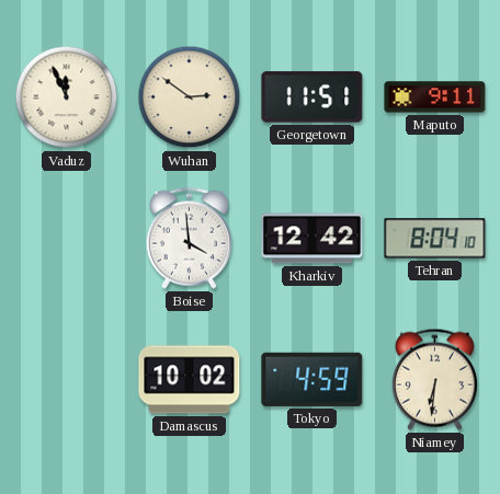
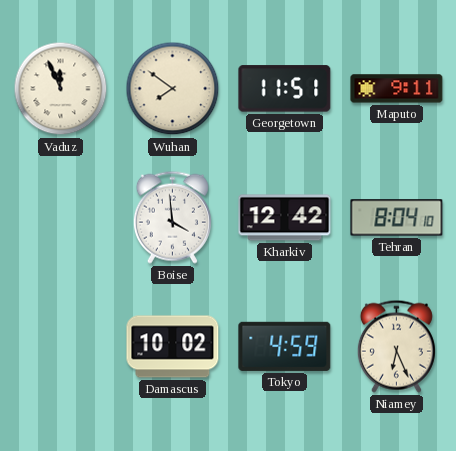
Wuhan: 2:51 -> 7:51 (173, 89)
Niamey: 6:31 -> 6:26 (396, 346)
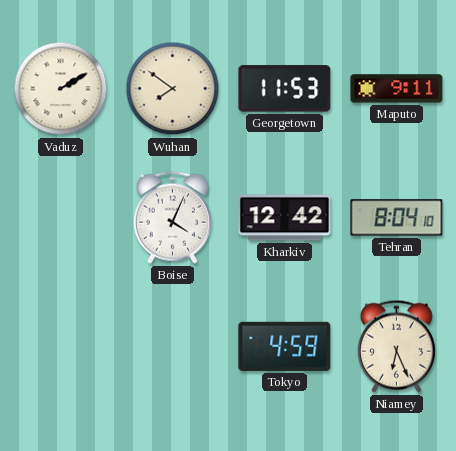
Vaduz: 11:56 -> 2:10 (61, 89)
Georgetown: 11:51 -> 11:53 (285, 89)
Boise: 3:59 -> 4:04 (172, 217)
Damascus: 10:02 -> none (173, 347)
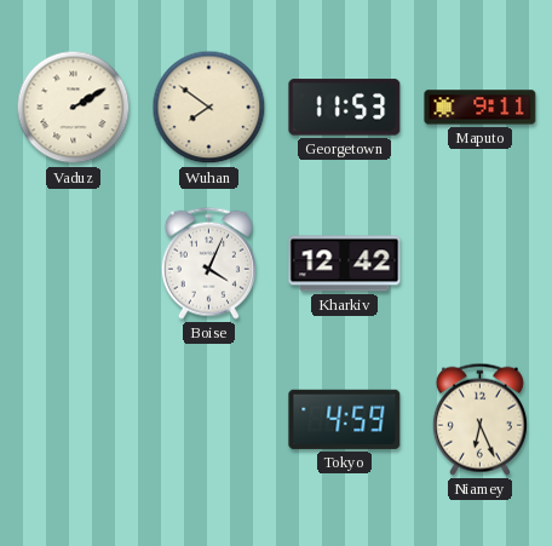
Tehran: 8:04 -> none (397, 218)
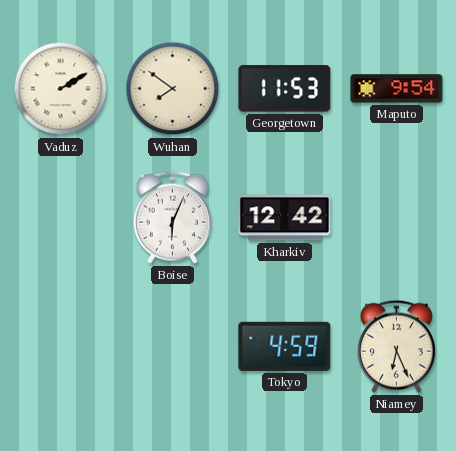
Maputo: 9:11 -> 9:54 (397, 89)
Boise: 4:04 -> 6:04 (172, 217)
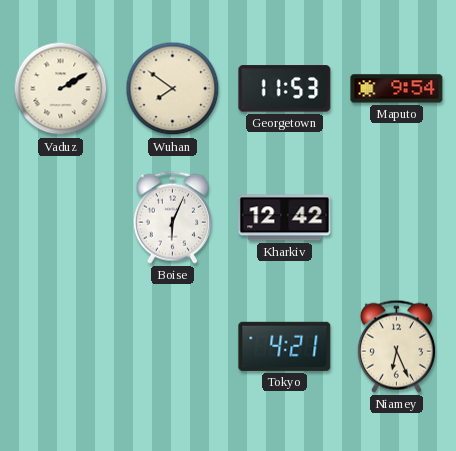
Tokyo: 4:59 -> 4:21 (285, 346)
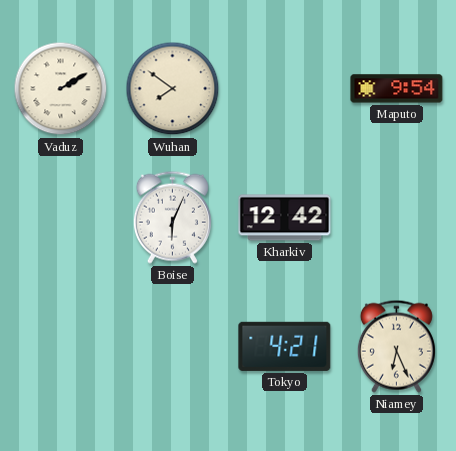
Georgetown: 11:53 -> none (285, 89)
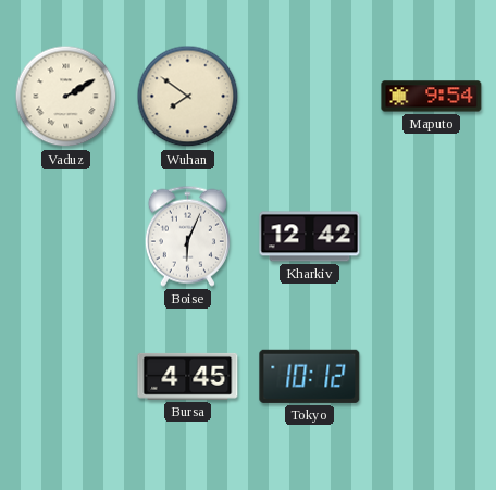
Bursa: none -> 4:45 (188, 376)
Tokyo: 4:21 -> 10:12 (310, 376)
Niamey: 6:26 -> none (396, 346)
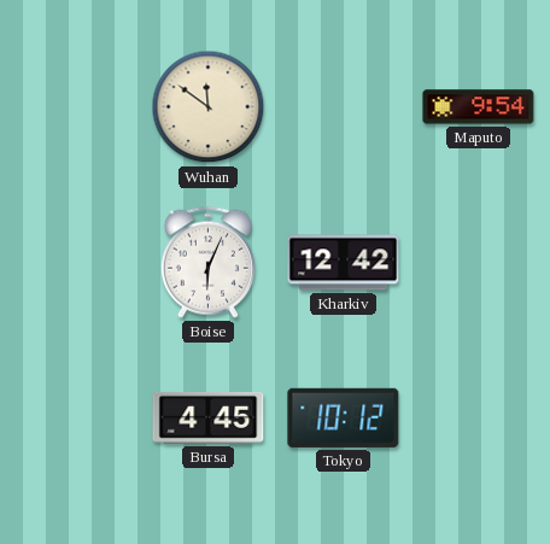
Vaduz: 2:10 -> none (66, 97)
Wuhan: 7:51 -> 11:51 (209, 107)
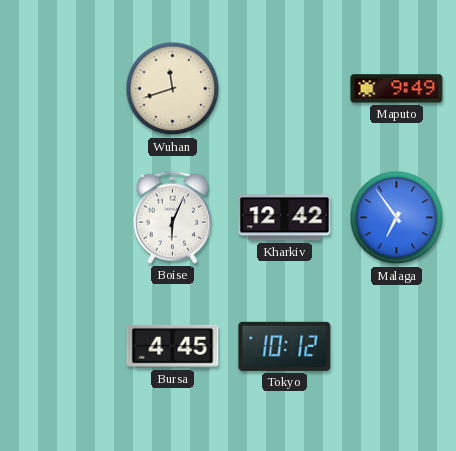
Wuhan: 11:51 -> 11:42 (173, 89)
Maputo: 9:54 -> 9:49 (397, 89)
Malaga: none -> 6:54 (397, 218)
